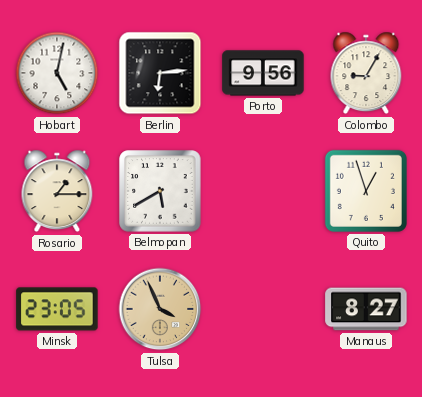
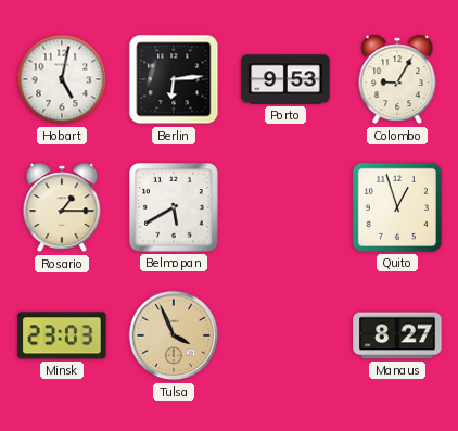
Porto: 9:56 -> 9:53 (285, 79)
Minsk: 23:05 -> 23:03 (62, 335)
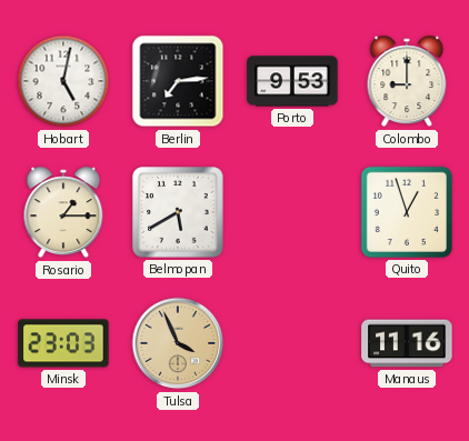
Berlin: 6:14 -> 7:14 (178, 81)
Colombo: 9:05 -> 9:00 (407, 81)
Manaus: 8:27 -> 11:16 (407, 343)
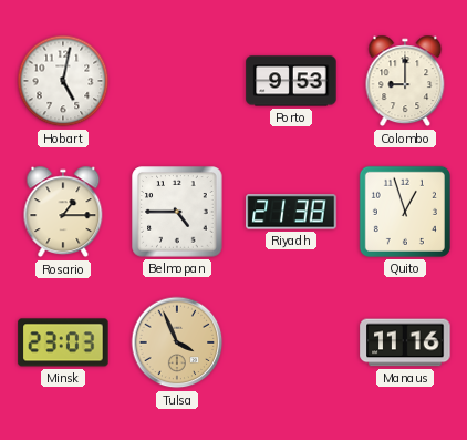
Berlin: 7:14 -> none (178, 81)
Belmopan: 5:40 -> 4:45 (177, 212)
Riyadh: none -> 21:38 (291, 212)
